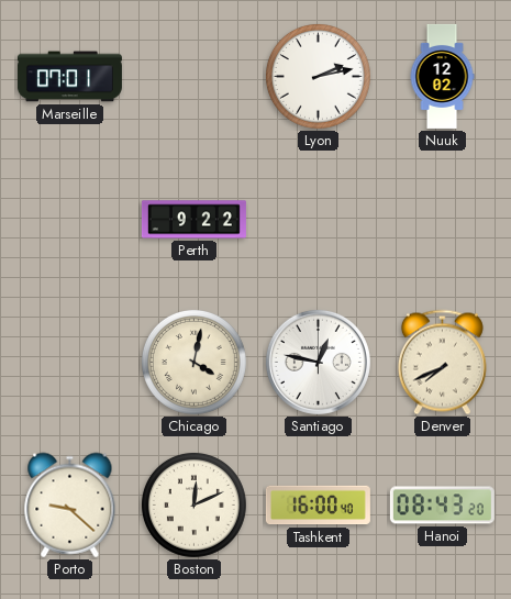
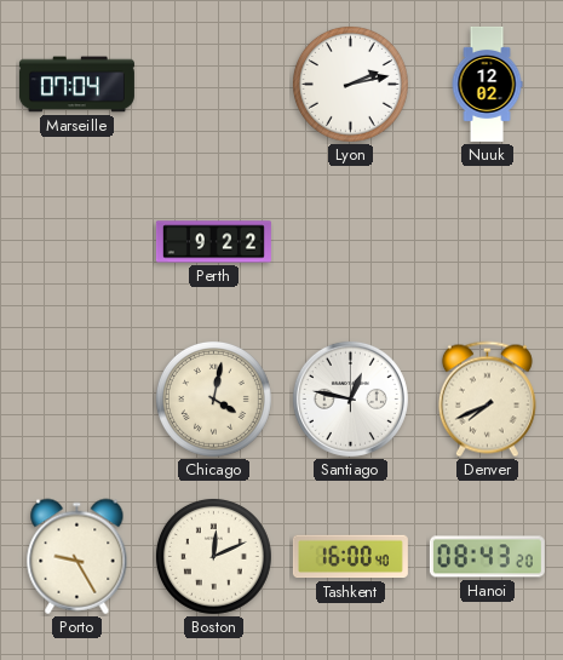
Marseille: 07:01 -> 07:04 (76, 85)
Porto: 9:22 -> 9:25 (77, 557)
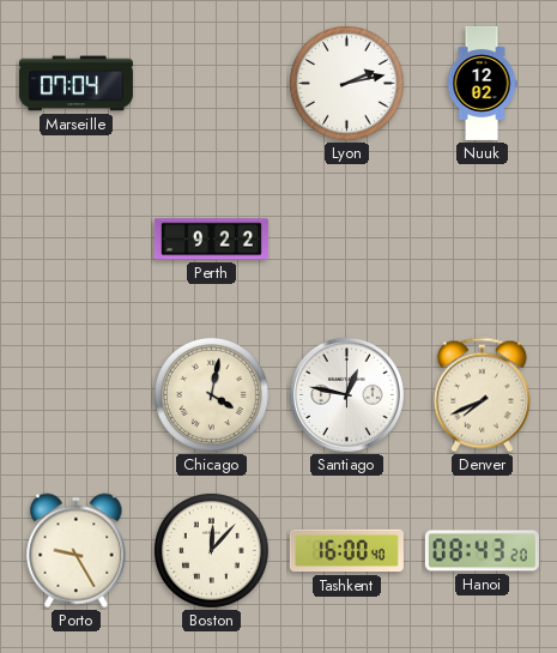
Boston: 12:11 -> 12:07 (211, 550)
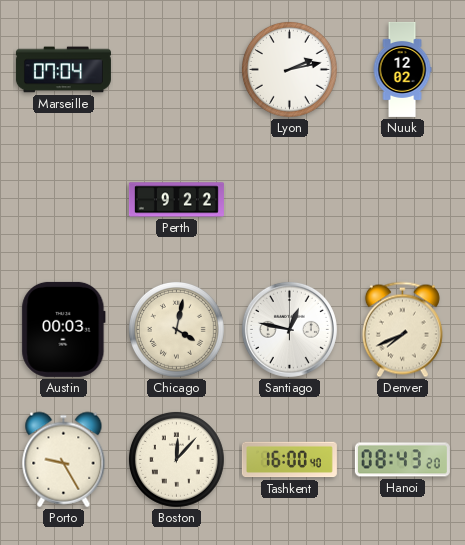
Austin: none -> 00:03 (64, 329)
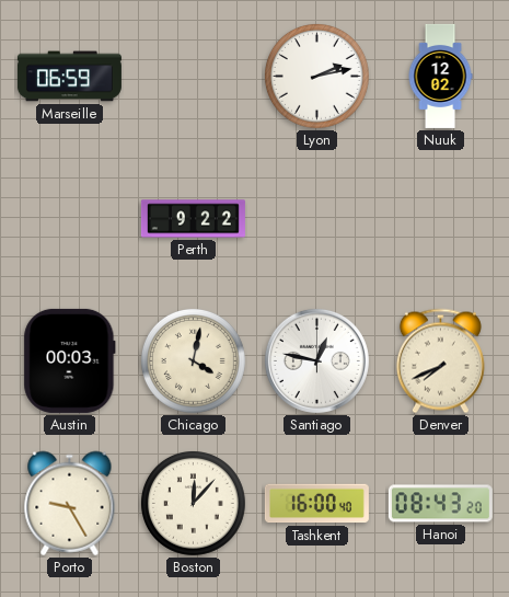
Marseille: 07:04 -> 06:59 (69, 77)
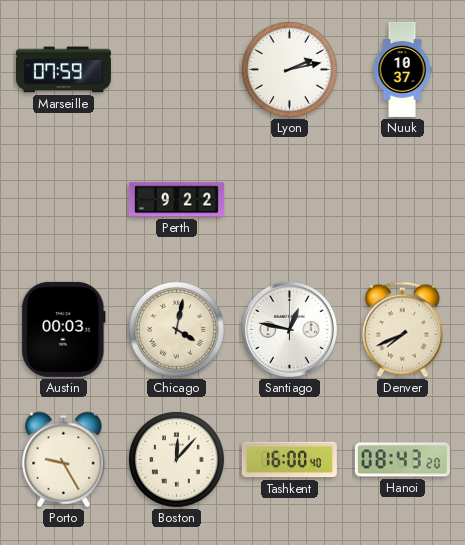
Marseille: 06:59 -> 07:59 (63, 70)
Nuuk: 12:02 -> 10:37 (402, 69)
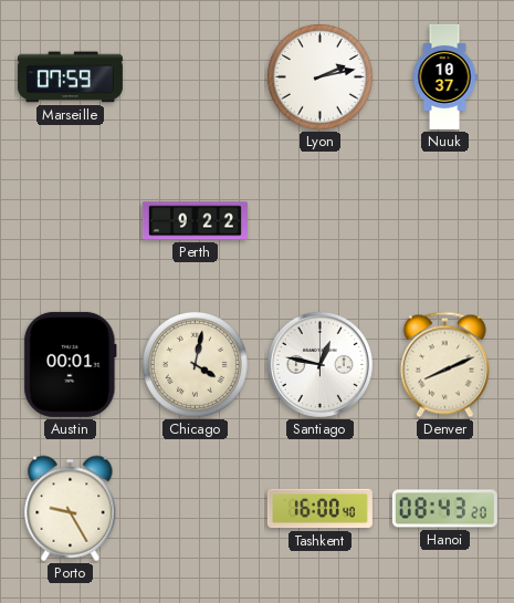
Austin: 00:03 -> 00:01 (71, 364)
Denver: 7:41 -> 8:11 (444, 365)
Boston: 12:07 -> none (176, 459)
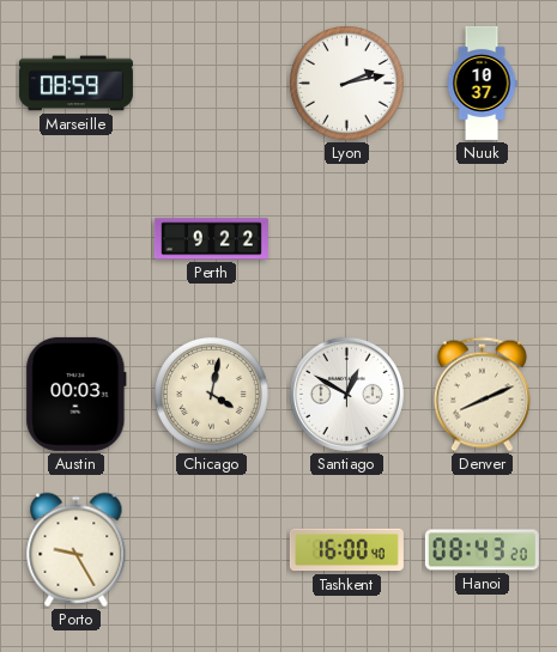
Marseille: 07:59 -> 08:59 (75, 84)
Austin: 00:01 -> 00:03 (77, 394)
Santiago: 12:47 -> 12:50 (346, 394)
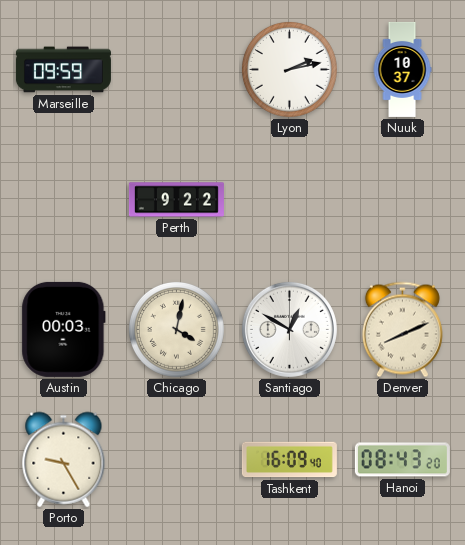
Marseille: 08:59 -> 09:59 (63, 70)
Tashkent: 16:00 -> 16:09 (289, 460)
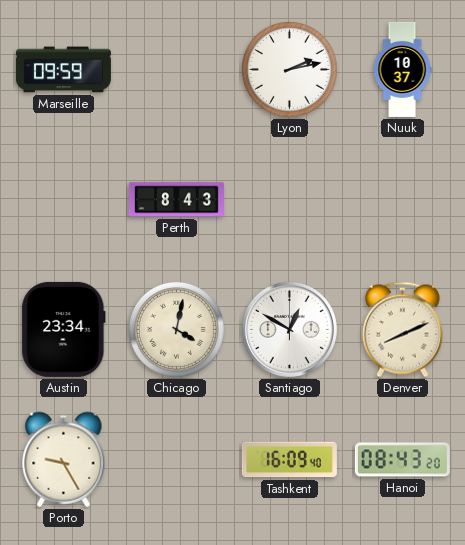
Perth: 9:22 -> 8:43 (176, 200)
Austin: 00:03 -> 23:34 (64, 329)
